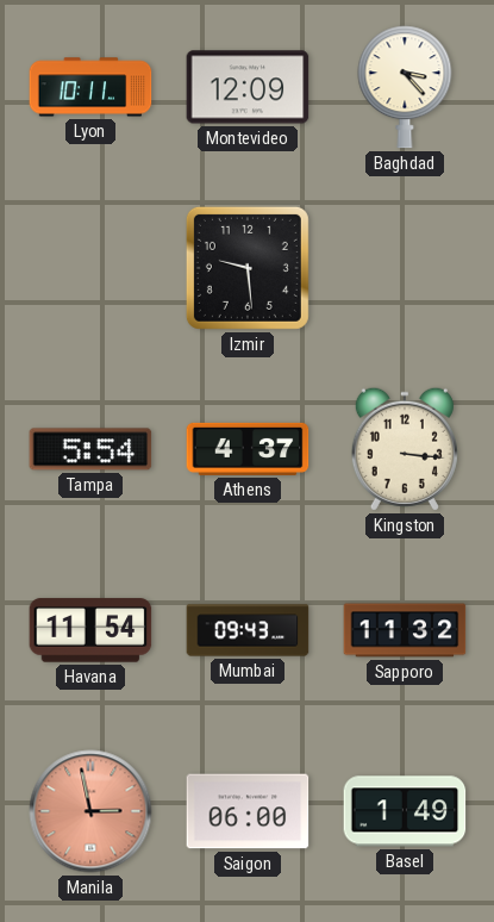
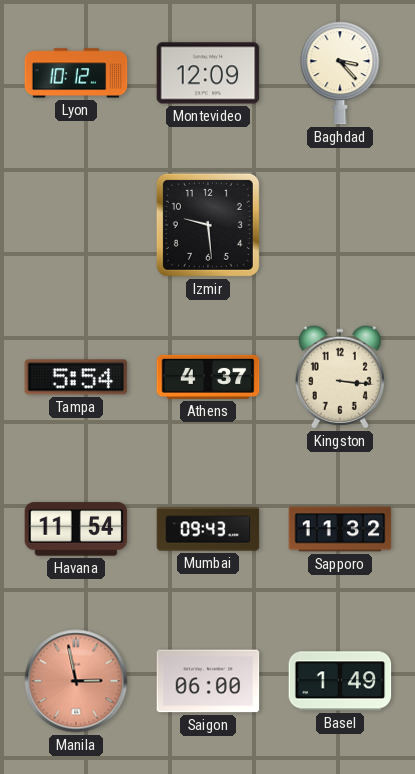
Lyon: 10:11 -> 10:12 (76, 73)
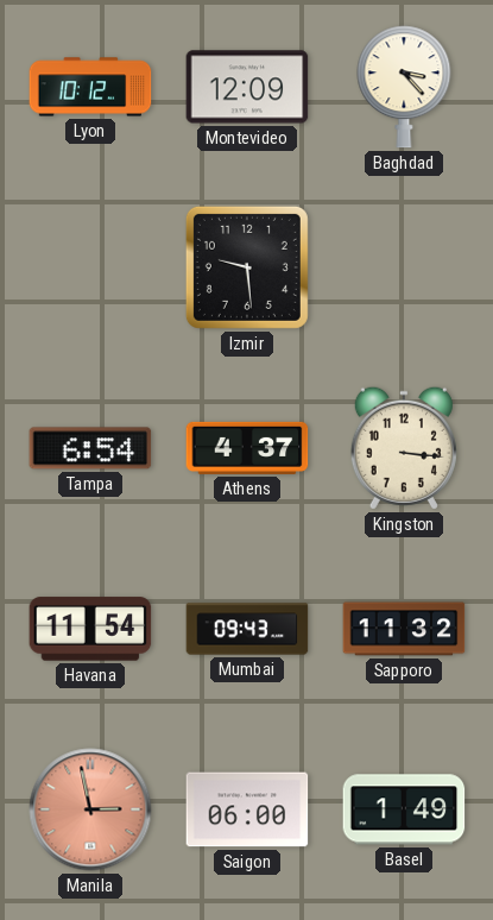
Tampa: 5:54 -> 6:54 (90, 448)
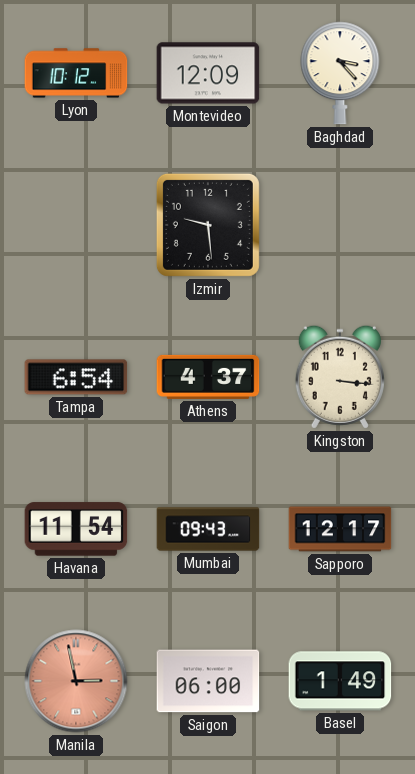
Sapporo: 11:32 -> 12:17 (340, 529)
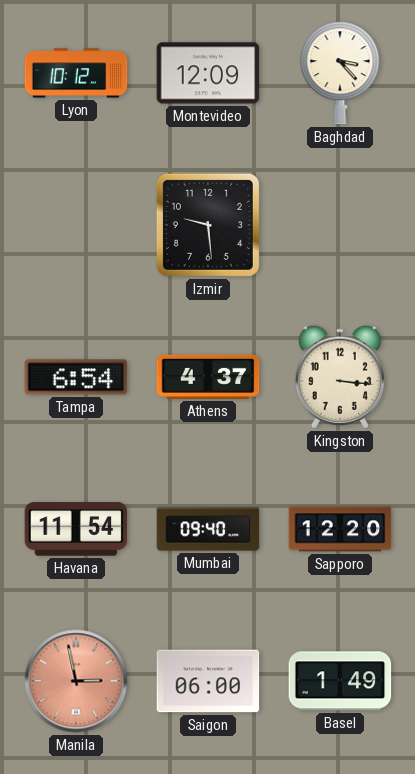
Mumbai: 09:43 -> 09:40 (208, 529)
Sapporo: 12:17 -> 12:20 (340, 529)
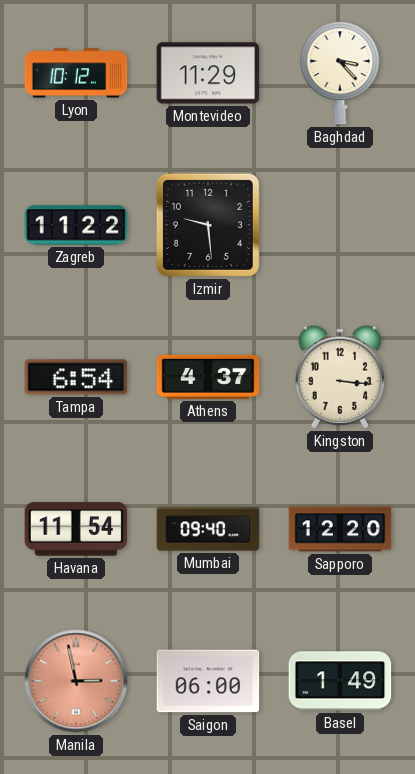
Montevideo: 12:09 -> 11:29 (208, 73)
Zagreb: none -> 11:22 (76, 225)
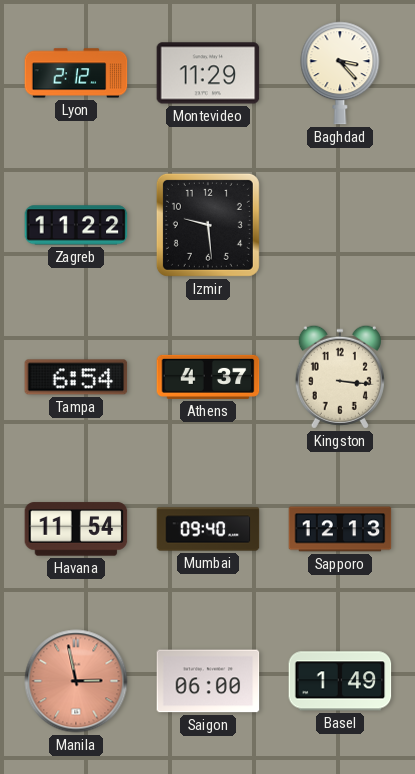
Lyon: 10:12 -> 2:12 (76, 73)
Sapporo: 12:20 -> 12:13 (340, 529)
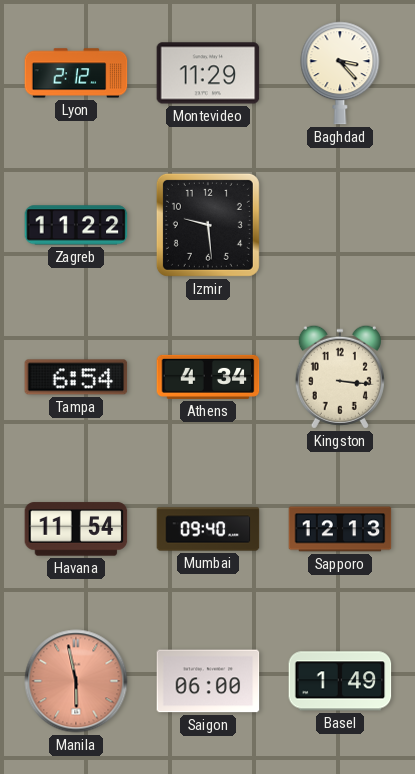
Athens: 4:37 -> 4:34 (208, 377)
Manila: 2:58 -> 5:58 (76, 681)
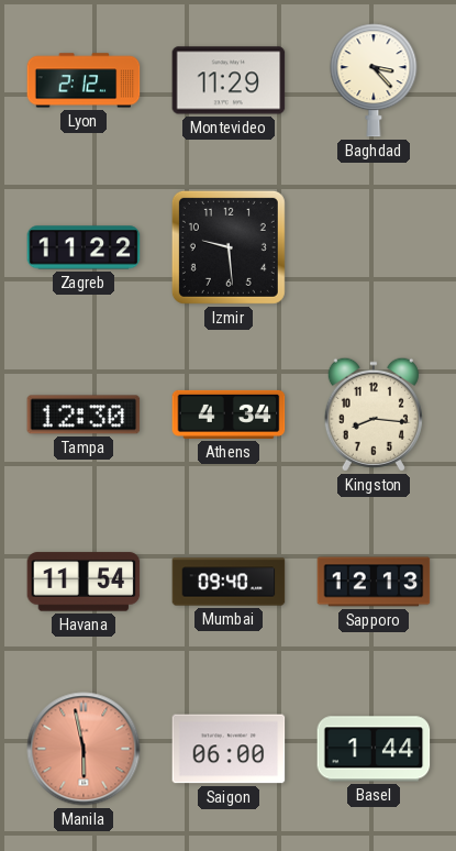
Tampa: 6:54 -> 12:30 (84, 415)
Kingston: 3:16 -> 8:16 (374, 415)
Basel: 1:49 -> 1:44 (374, 749)
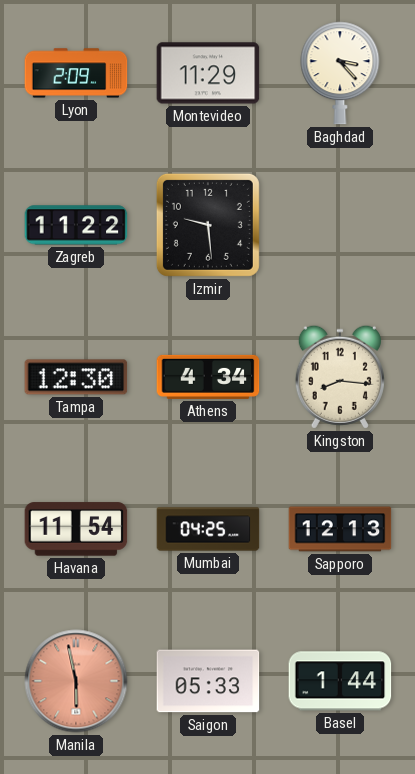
Lyon: 2:12 -> 2:09 (76, 73)
Mumbai: 09:40 -> 04:25 (208, 529)
Saigon: 06:00 -> 05:33 (208, 681)
